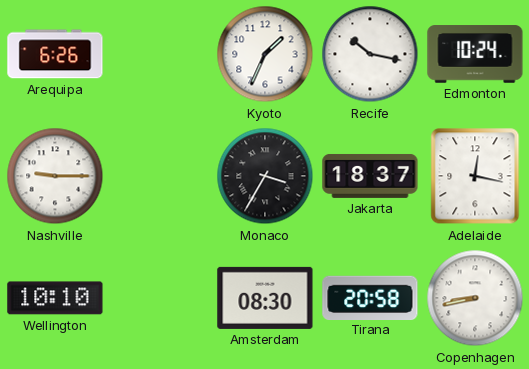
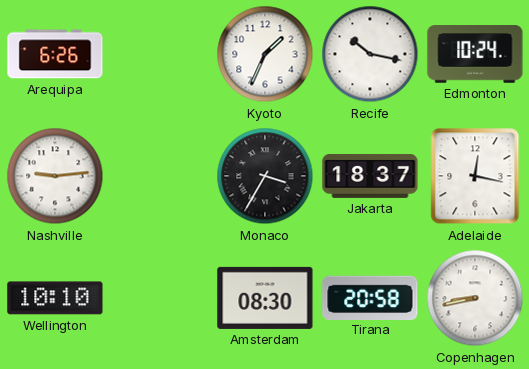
Nashville: 9:15 -> 9:14 (55, 176)
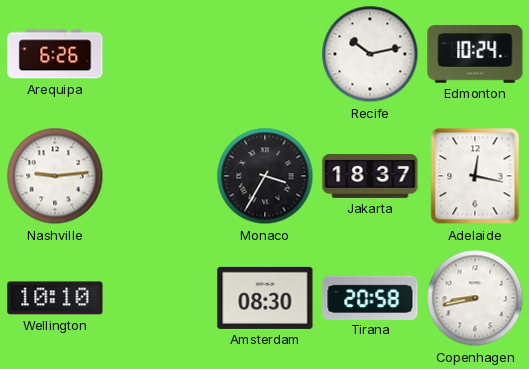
Kyoto: 1:34 -> none (265, 54)
Recife: 10:17 -> 10:13 (370, 54)
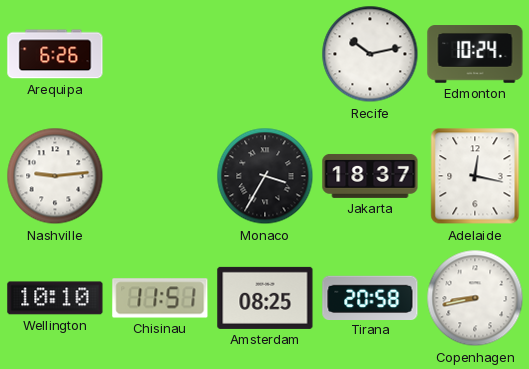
Chisinau: none -> 11:51 (160, 298)
Amsterdam: 08:30 -> 08:25 (265, 298)
